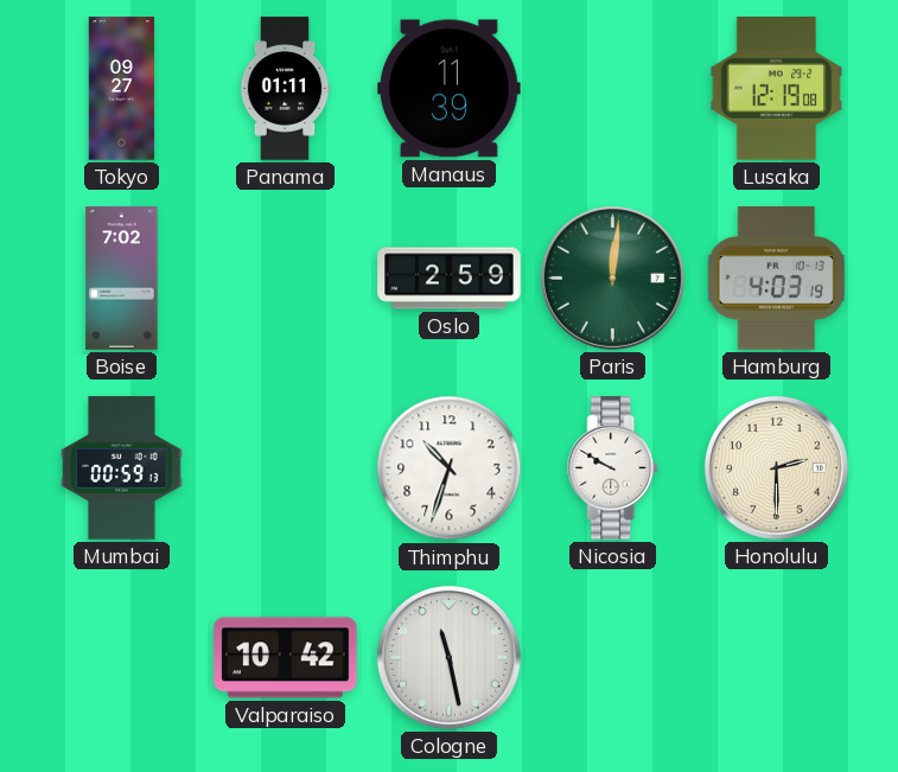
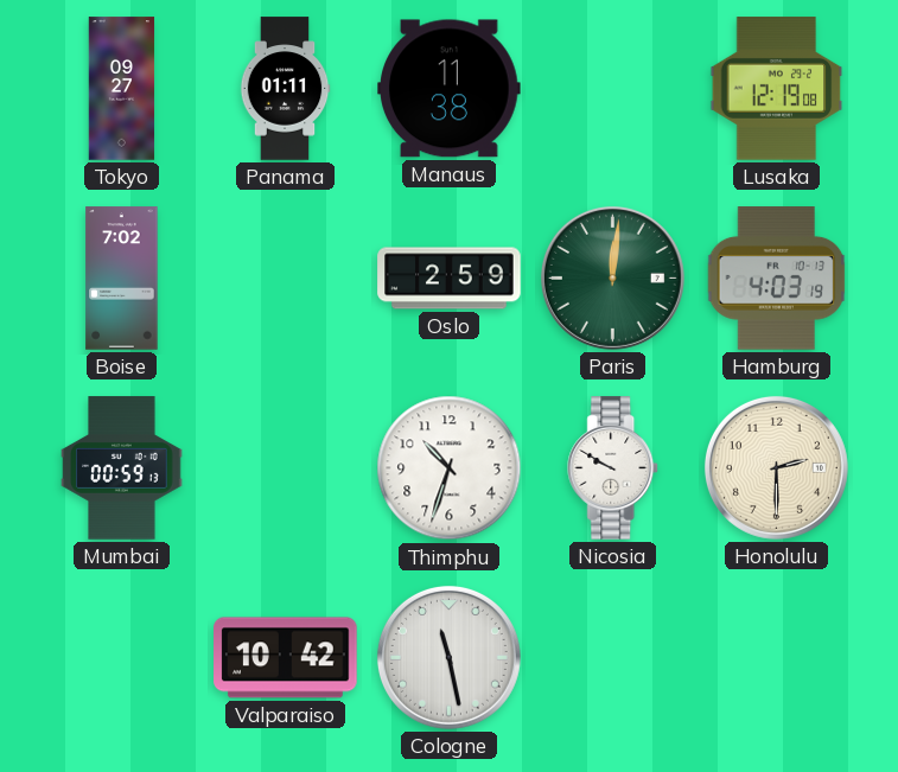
Manaus: 11:39 -> 11:38 (450, 89)
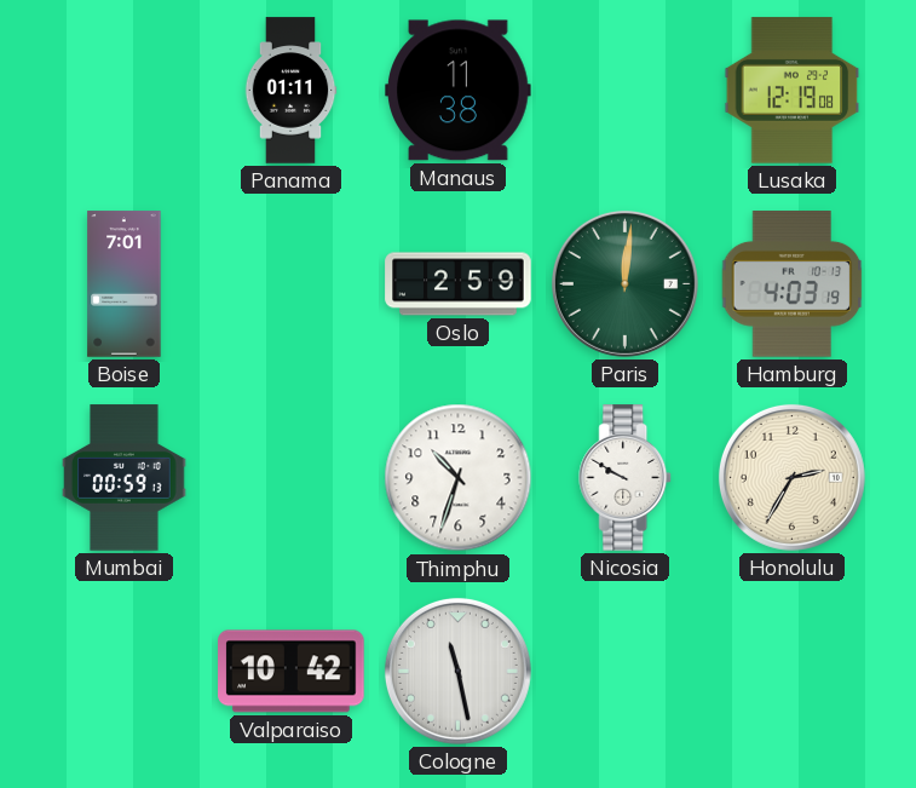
Tokyo: 09:27 -> none (122, 89)
Boise: 7:02 -> 7:01 (125, 284)
Honolulu: 2:30 -> 2:35 (791, 477)
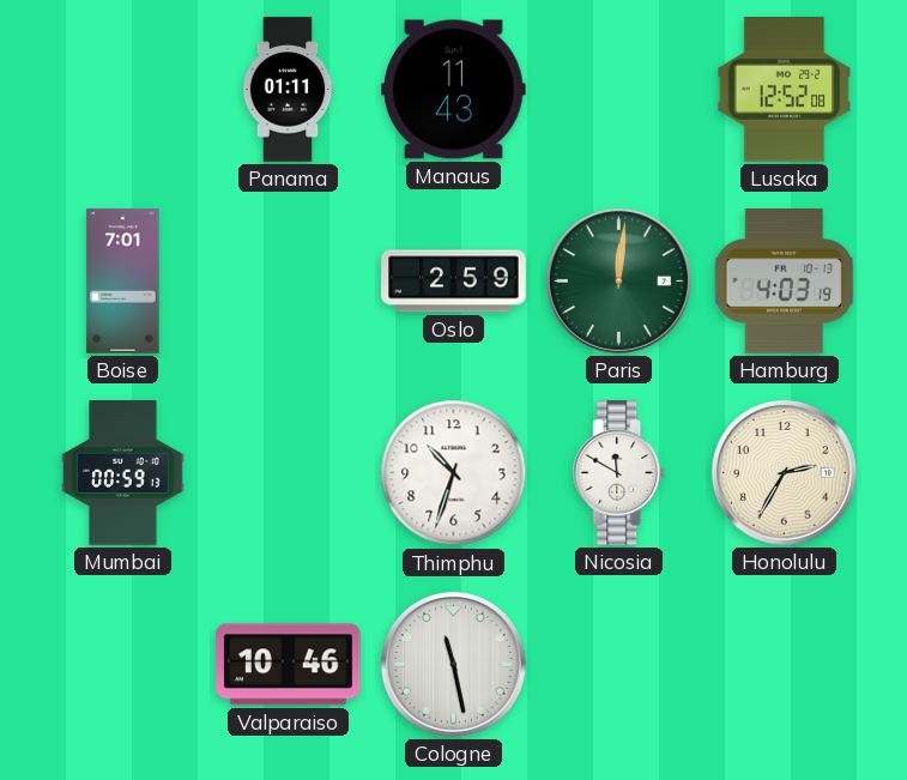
Manaus: 11:38 -> 11:43 (454, 90)
Lusaka: 12:19 -> 12:52 (785, 90)
Nicosia: 9:50 -> 11:50 (619, 473)
Valparaiso: 10:42 -> 10:46 (289, 665)
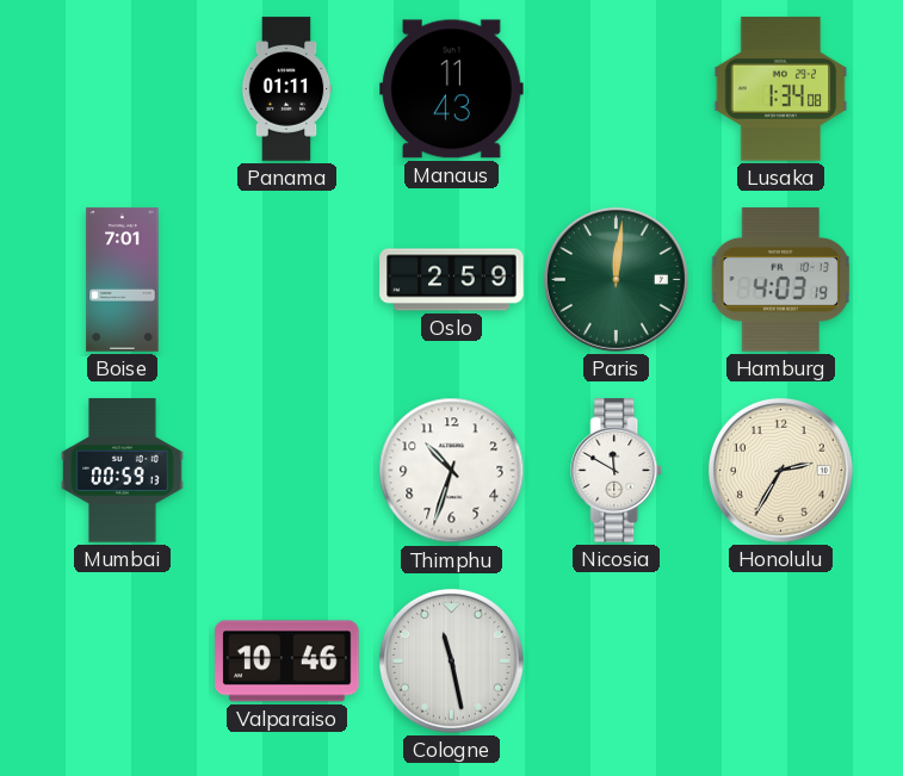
Lusaka: 12:52 -> 1:34 (781, 89)
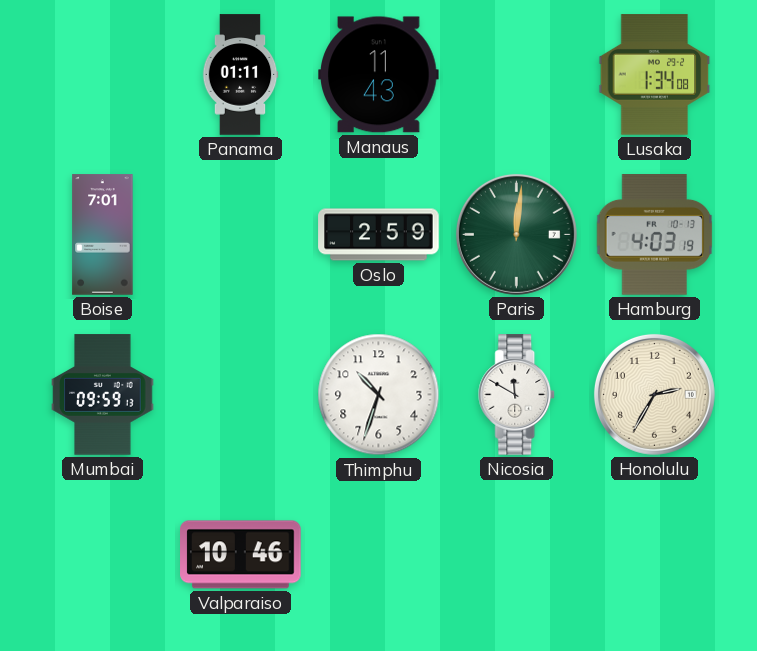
Mumbai: 00:59 -> 09:59 (103, 395)
Cologne: 11:28 -> none (451, 660)
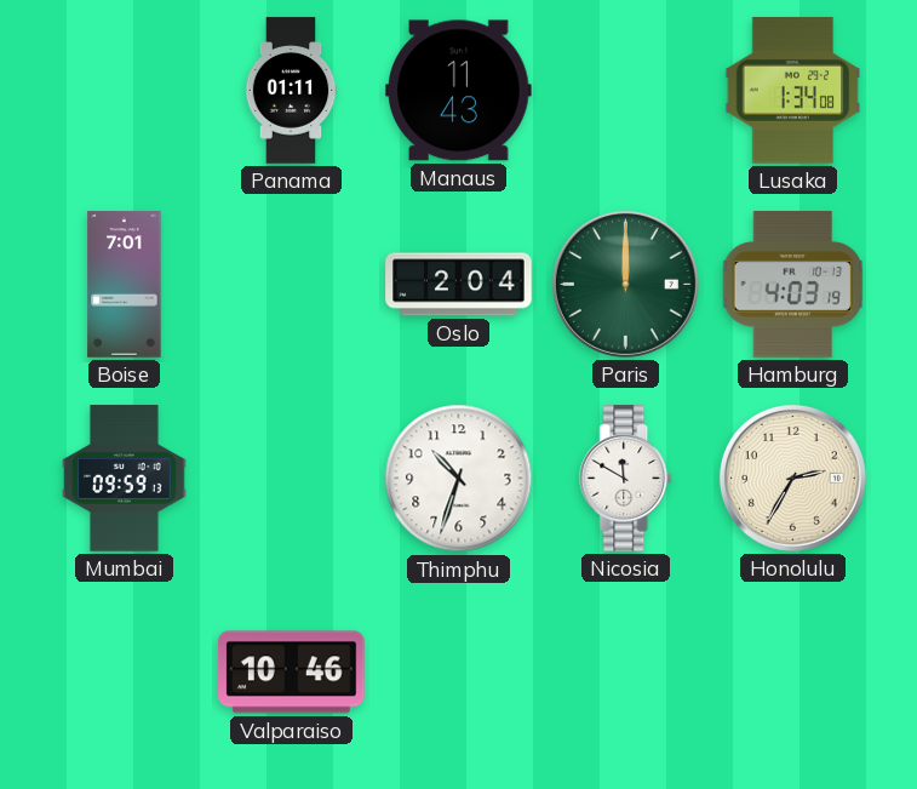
Oslo: 2:59 -> 2:04 (459, 285)
Paris: 12:01 -> 12:00 (625, 284)
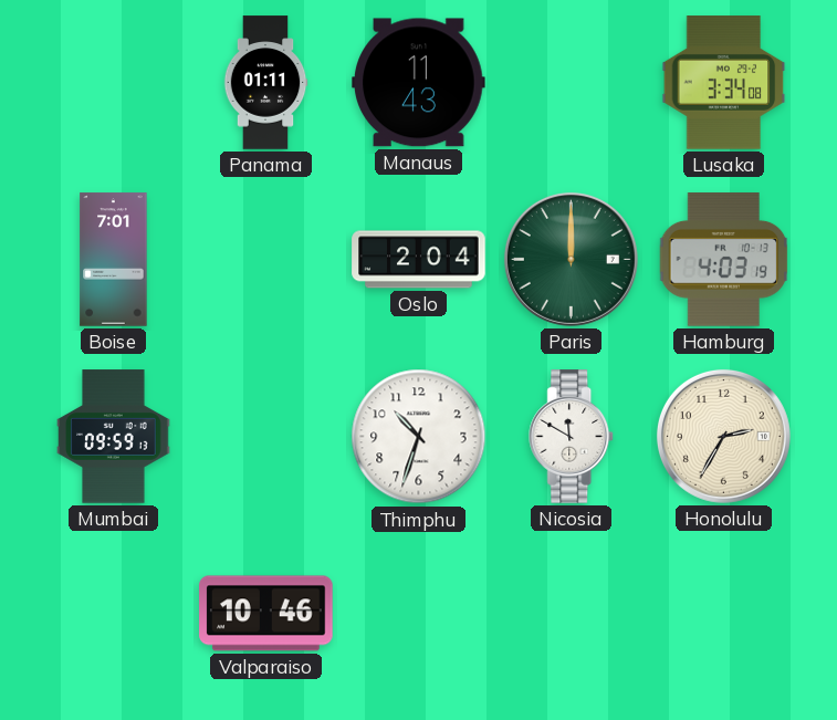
Lusaka: 1:34 -> 3:34 (724, 83)
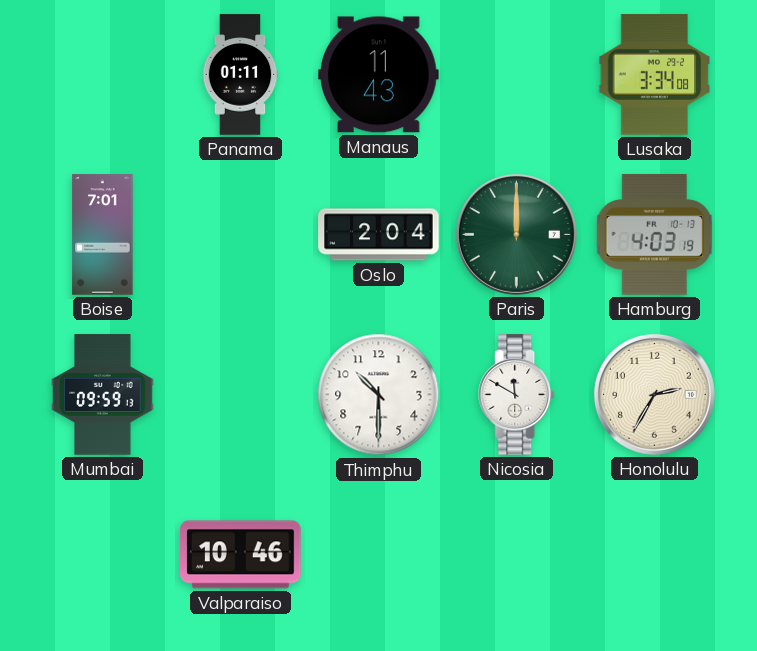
Thimphu: 10:33 -> 10:30 (379, 395)
